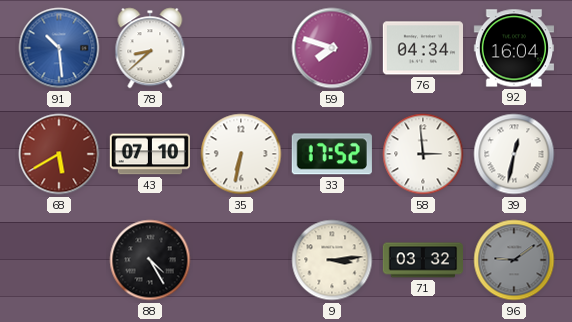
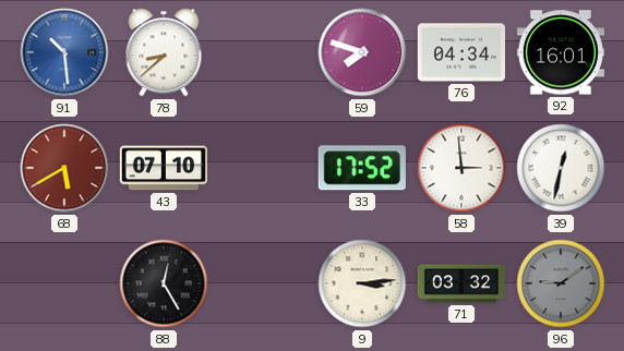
92: 16:04 -> 16:01 (560, 52)
35: 6:32 -> none (241, 154)
88: 4:25 -> 12:25 (164, 283)
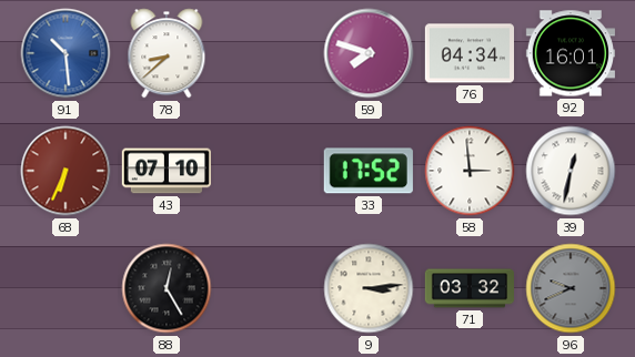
68: 5:40 -> 6:34 (65, 171)
96: 9:09 -> 9:41 (571, 288)
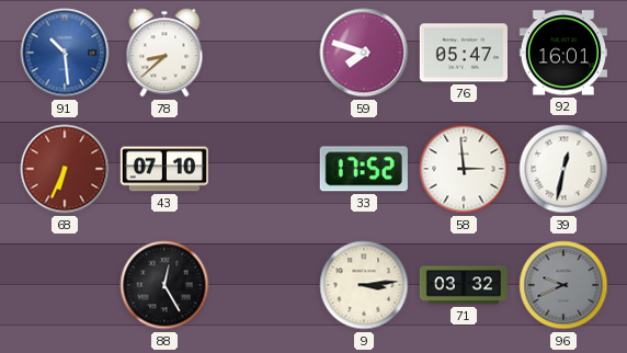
76: 04:34 -> 05:47 (463, 53)
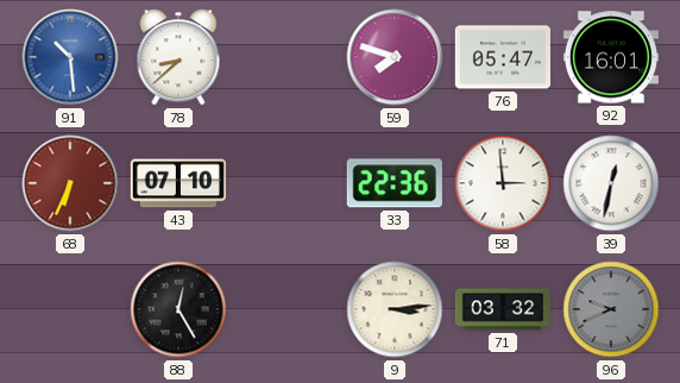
33: 17:52 -> 22:36 (395, 183)
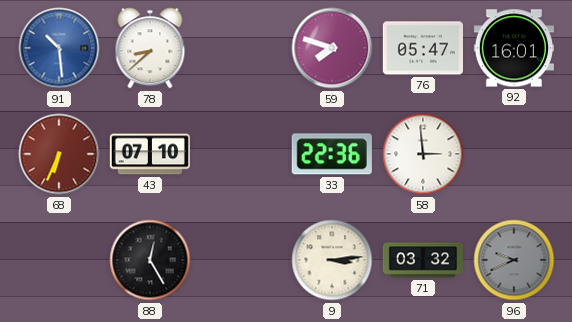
39: 12:32 -> none (611, 183)
